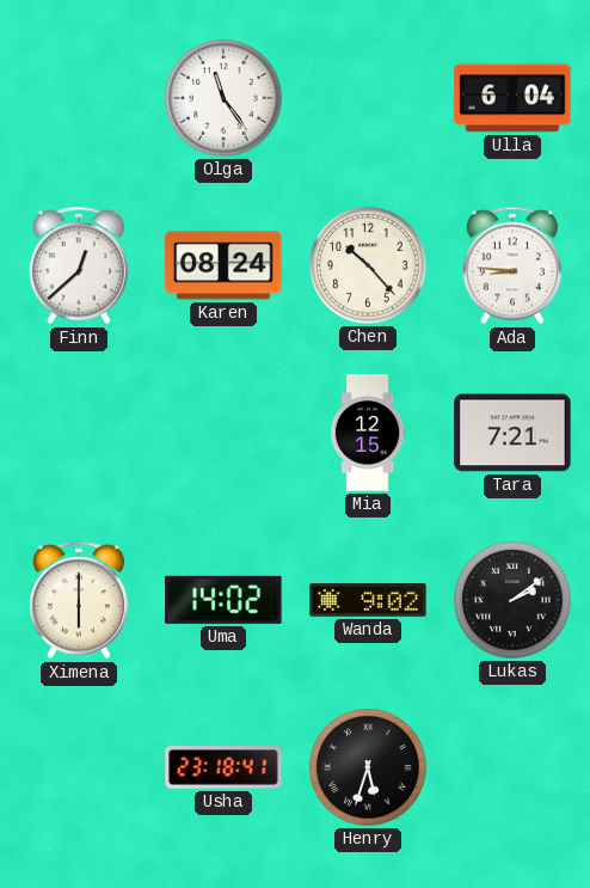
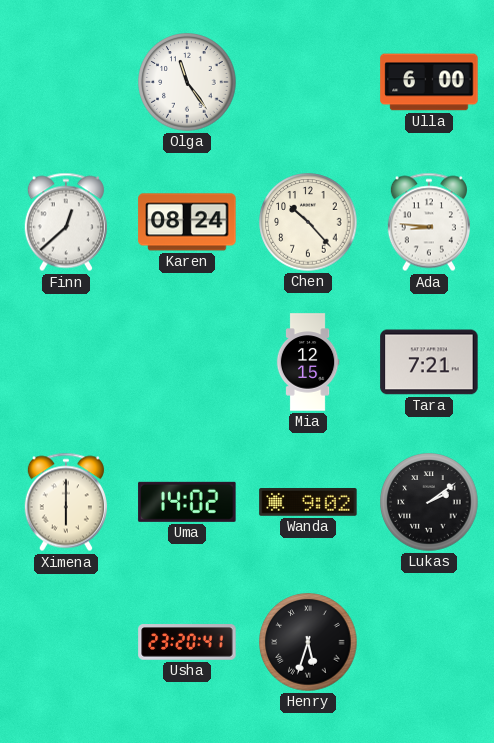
Ulla: 6:04 -> 6:00 (429, 82)
Usha: 23:18 -> 23:20 (187, 642)
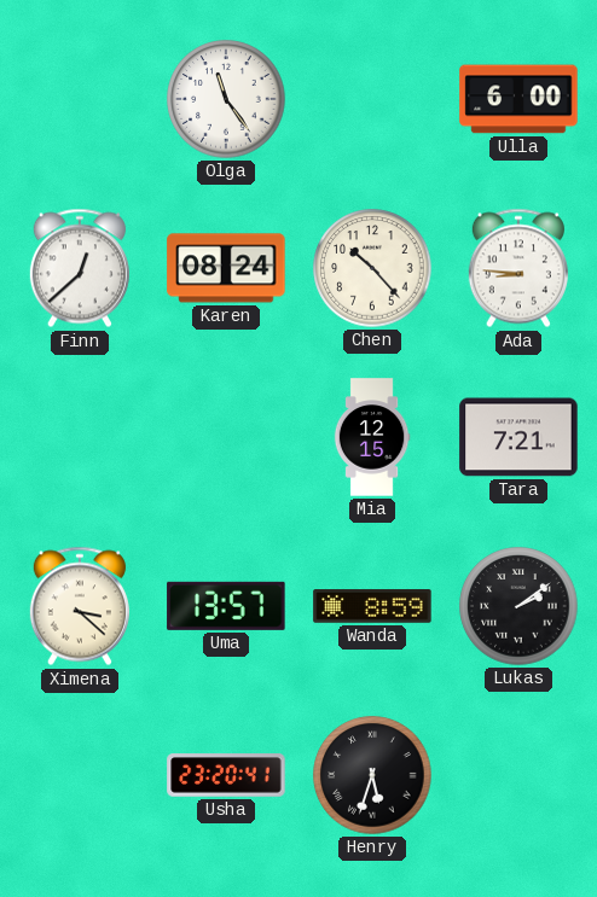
Ximena: 6:00 -> 3:22 (80, 606)
Uma: 14:02 -> 13:57 (226, 606)
Wanda: 9:02 -> 8:59 (372, 607)
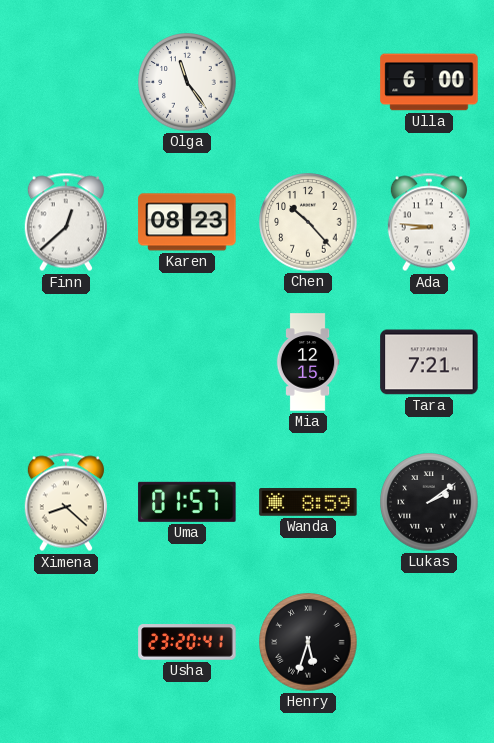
Karen: 08:24 -> 08:23 (187, 222)
Ximena: 3:22 -> 8:22 (66, 502)
Uma: 13:57 -> 01:57 (187, 502)
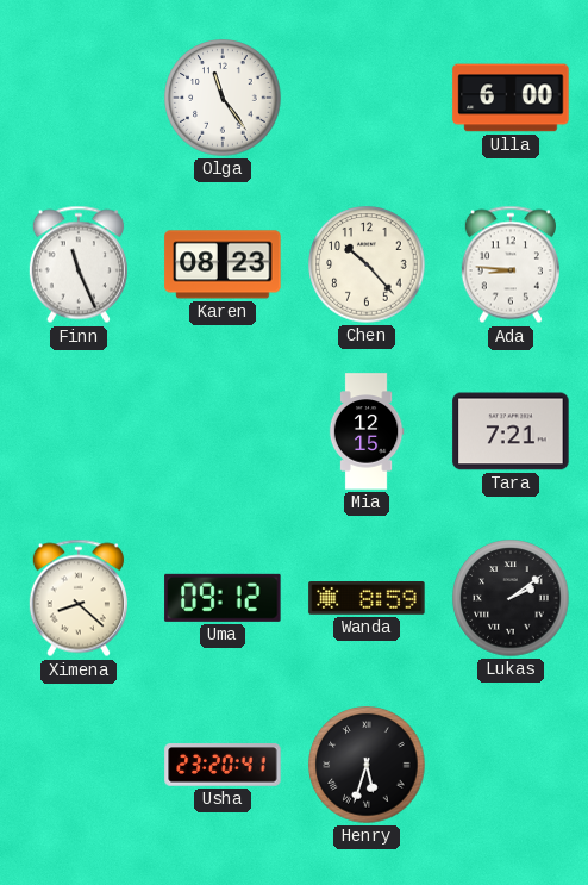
Finn: 12:38 -> 11:26 (79, 264)
Uma: 01:57 -> 09:12 (223, 598)
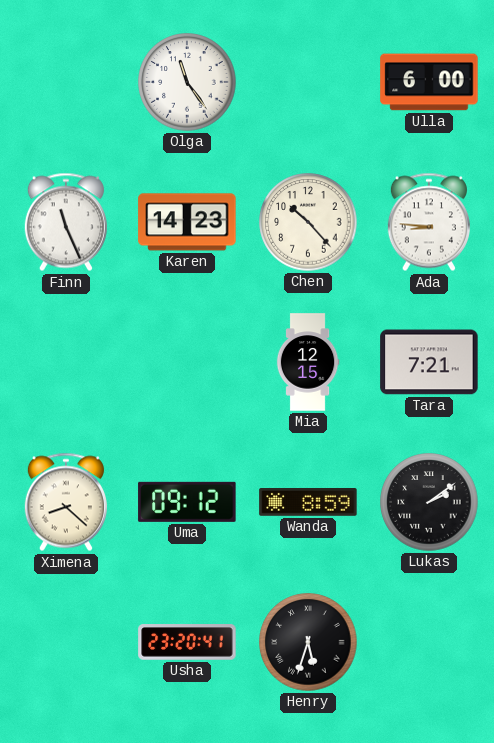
Karen: 08:23 -> 14:23 (187, 222)
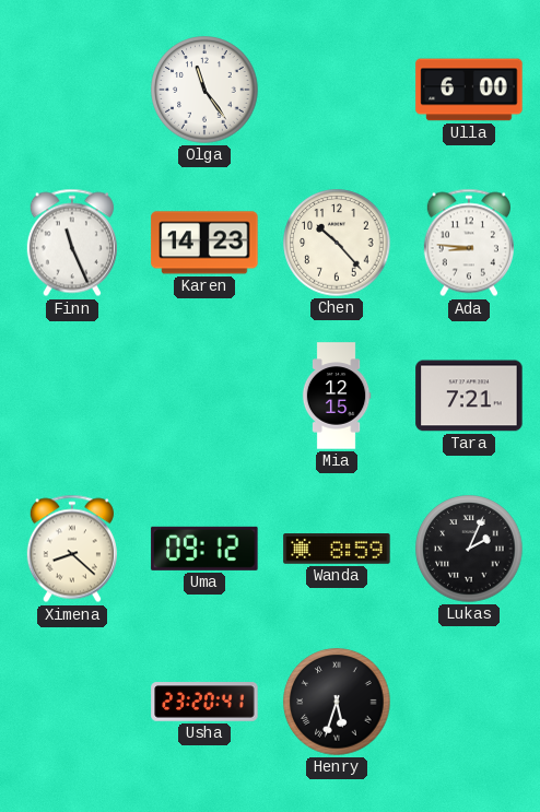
Lukas: 2:09 -> 2:04 (469, 549)
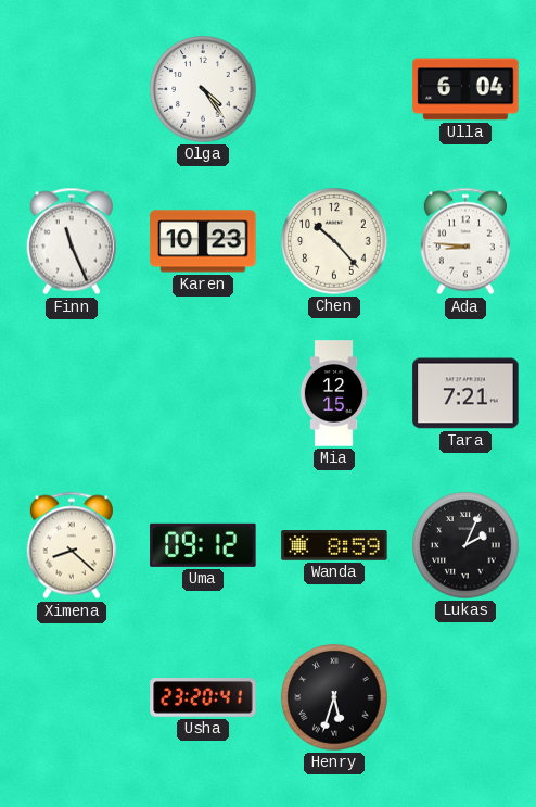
Olga: 11:24 -> 4:24 (203, 89)
Ulla: 6:00 -> 6:04 (465, 89)
Karen: 14:23 -> 10:23 (203, 241)
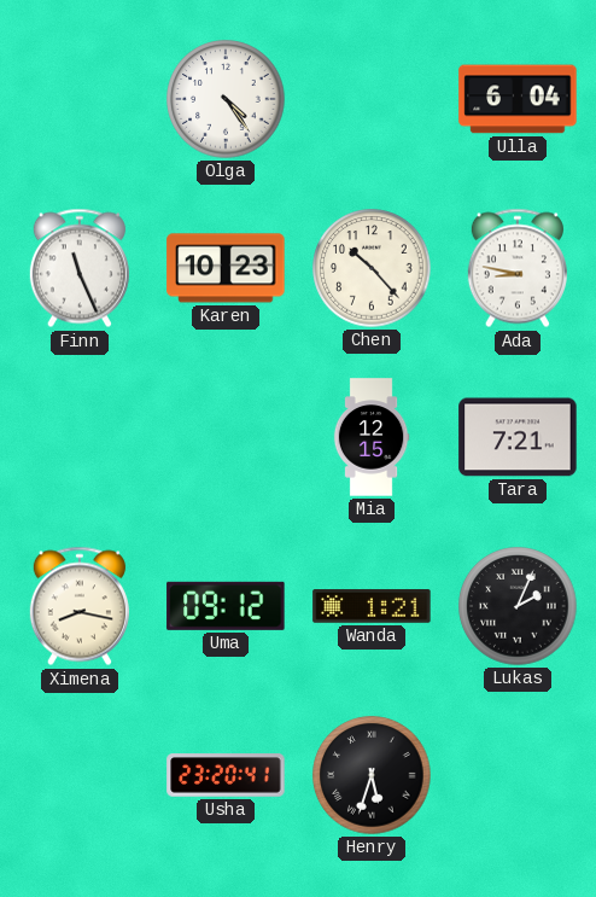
Ada: 8:46 -> 8:47 (518, 268)
Ximena: 8:22 -> 8:17 (80, 606)
Wanda: 8:59 -> 1:21 (372, 607)
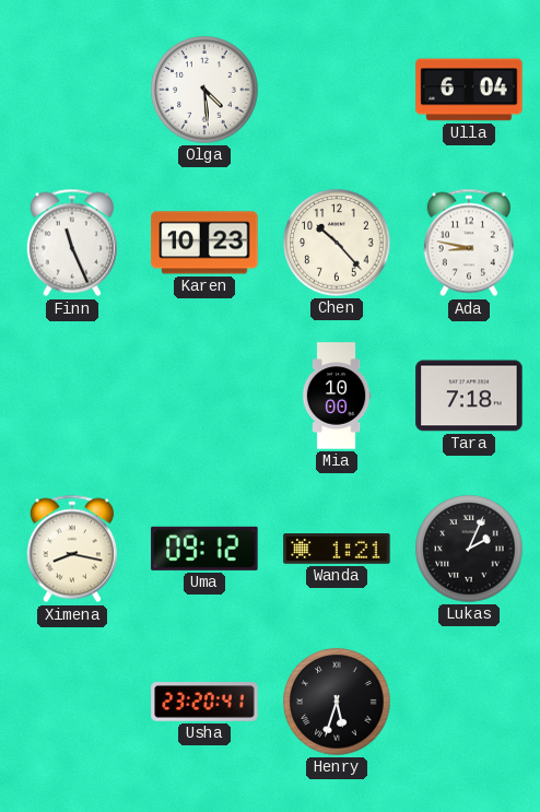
Olga: 4:24 -> 4:29 (204, 90)
Mia: 12:15 -> 10:00 (337, 396)
Tara: 7:21 -> 7:18 (469, 396)
